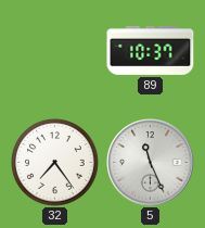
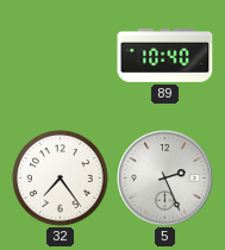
89: 10:37 -> 10:40 (165, 55)
5: 11:26 -> 2:26 (165, 179)
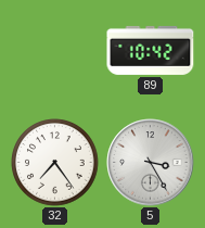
89: 10:40 -> 10:42 (151, 50)
5: 2:26 -> 3:25 (151, 163)
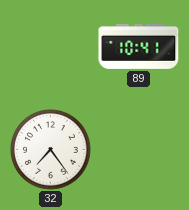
89: 10:42 -> 10:41 (139, 46)
5: 3:25 -> none (151, 163)
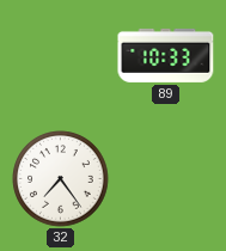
89: 10:41 -> 10:33 (166, 55)
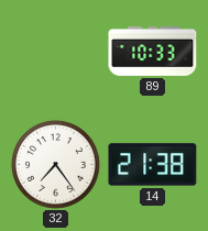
14: none -> 21:38 (153, 165)
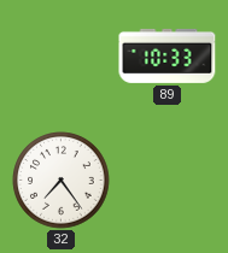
14: 21:38 -> none (153, 165)
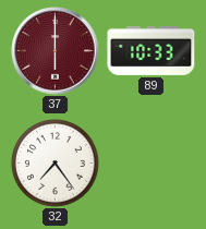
37: none -> 6:00 (56, 51)
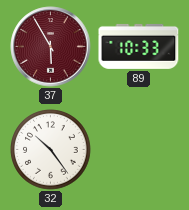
37: 6:00 -> 5:55 (51, 47)
32: 7:24 -> 10:24 (51, 150)
